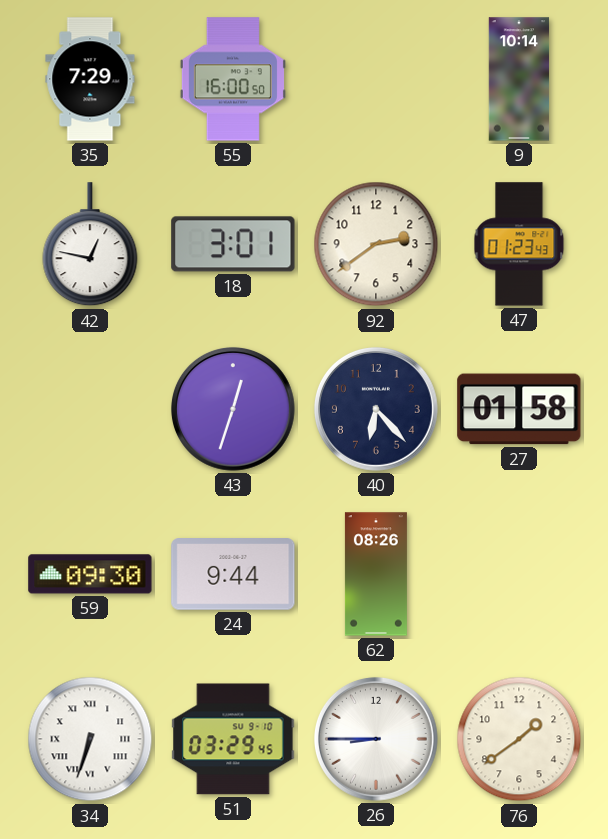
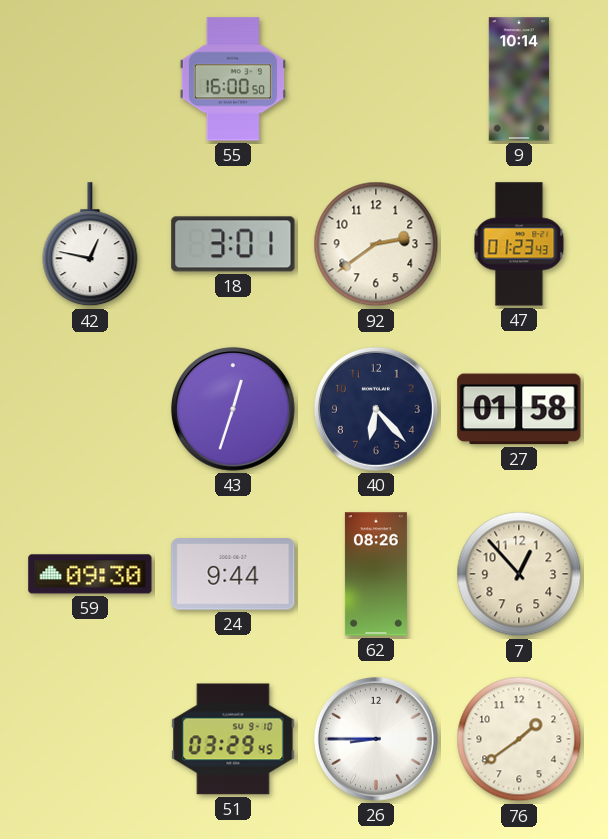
35: 7:29 -> none (90, 79)
7: none -> 12:53 (519, 574)
34: 6:33 -> none (90, 739)
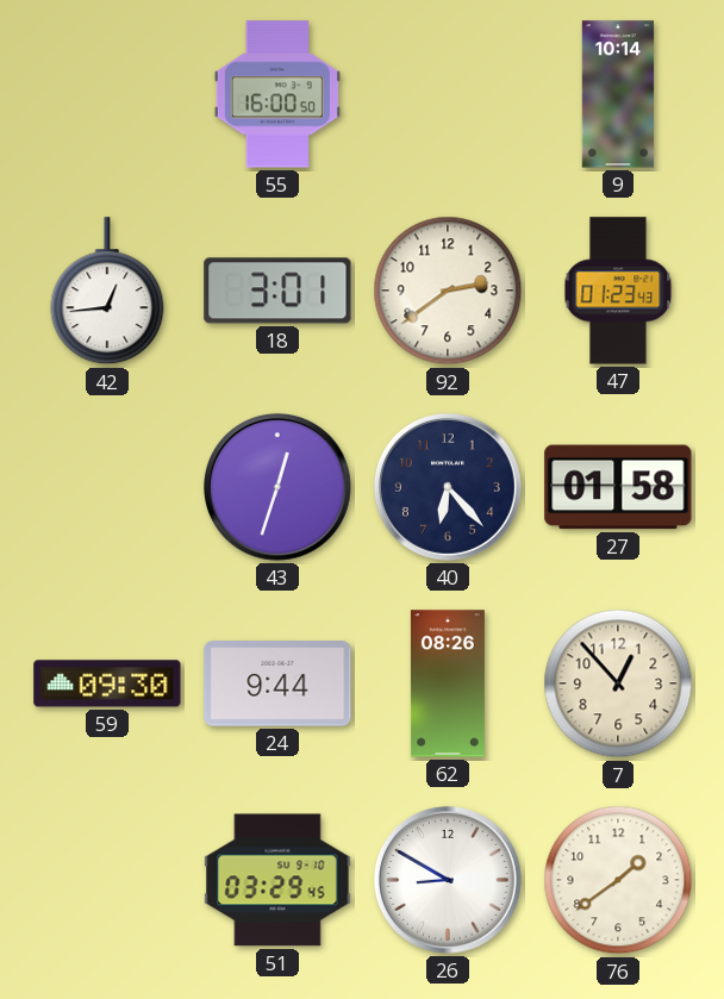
42: 12:47 -> 12:44 (107, 292)
26: 8:45 -> 8:50 (448, 880)
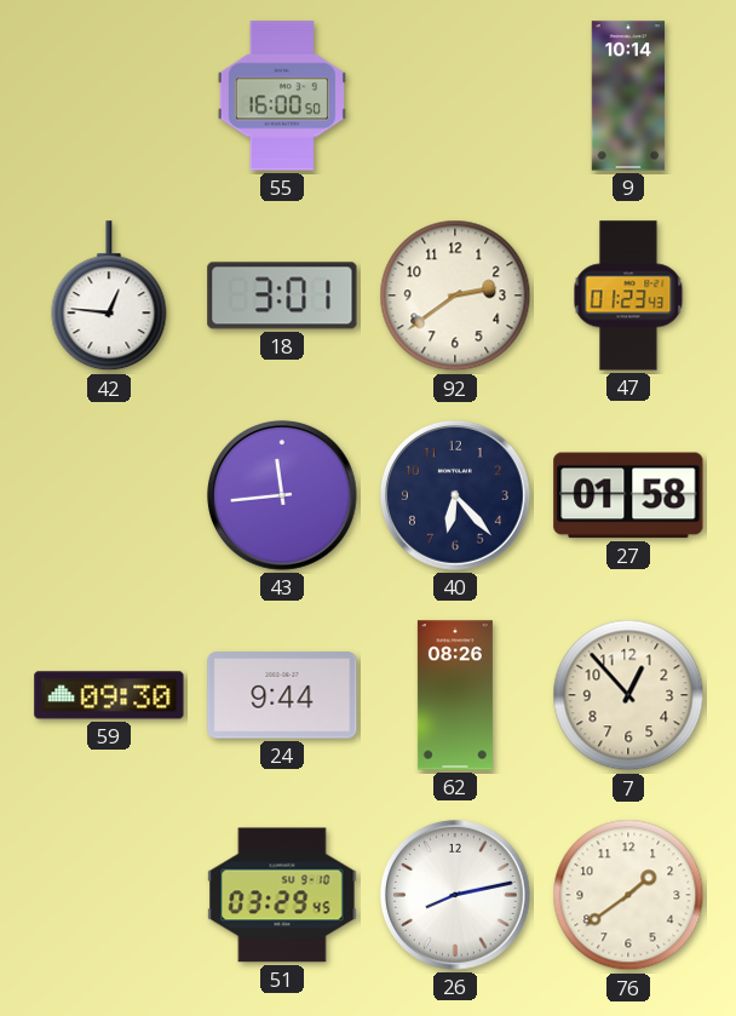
42: 12:44 -> 12:46 (109, 297)
43: 12:33 -> 11:44 (282, 495)
26: 8:50 -> 8:13 (455, 895)
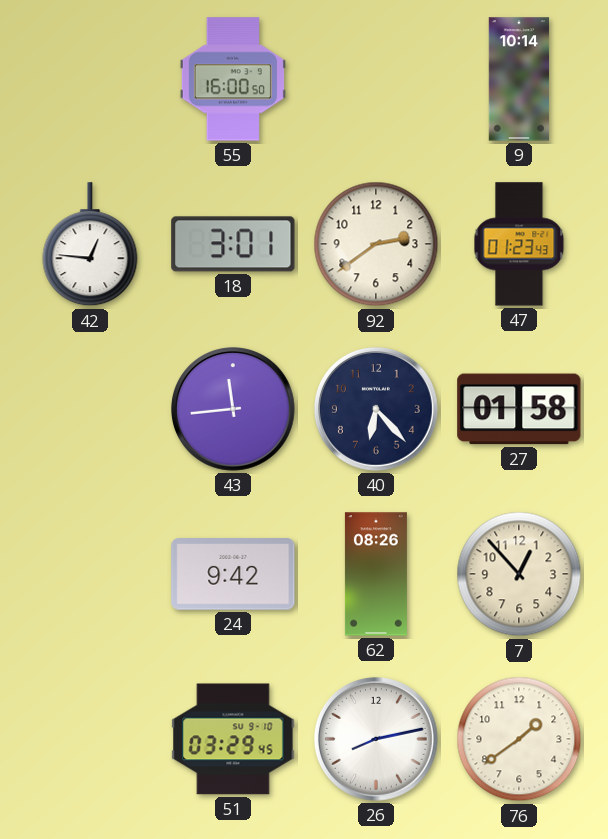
59: 09:30 -> none (109, 695)
24: 9:44 -> 9:42 (233, 574)
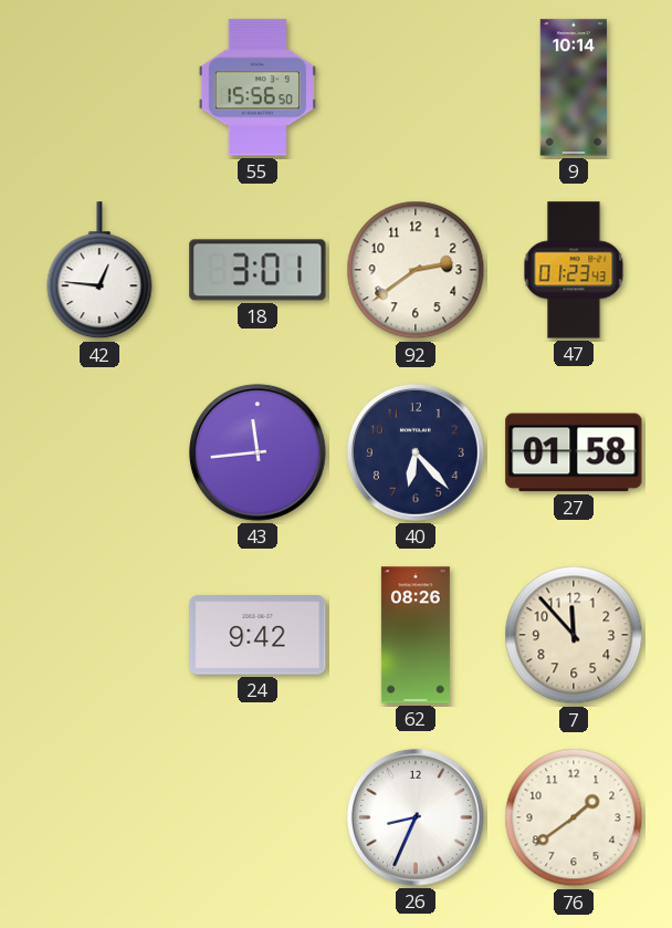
55: 16:00 -> 15:56 (258, 87)
7: 12:53 -> 11:53 (574, 635)
51: 03:29 -> none (233, 739)
26: 8:13 -> 8:34 (416, 817)
